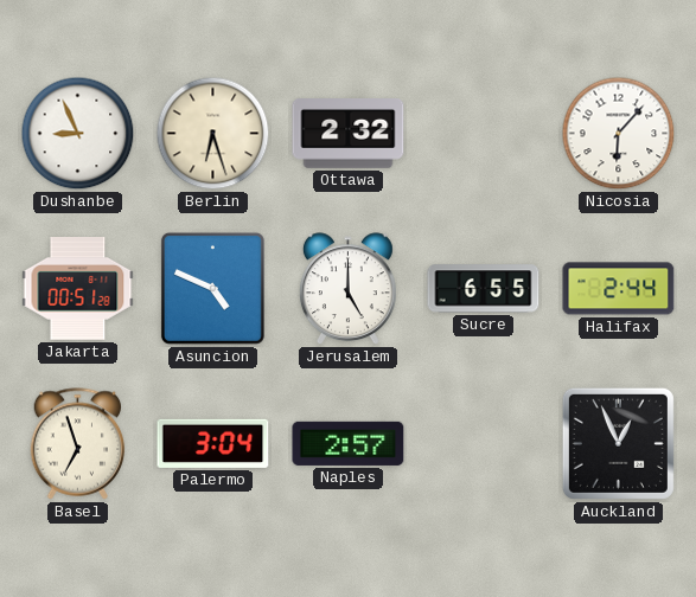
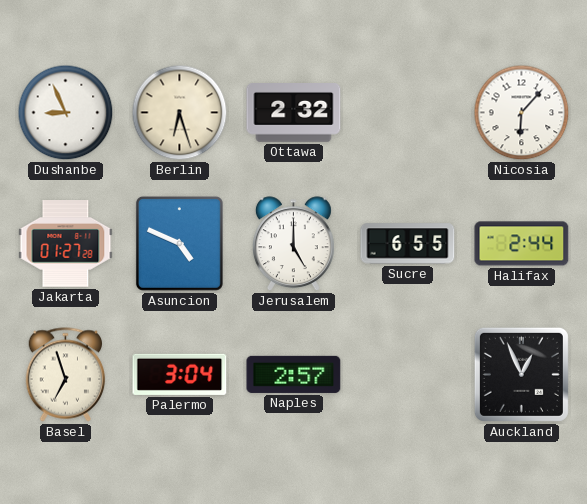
Jakarta: 00:51 -> 01:27 (66, 244)
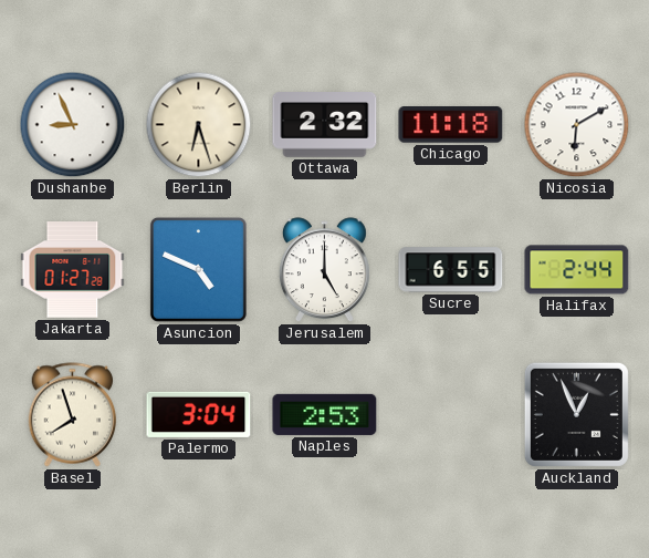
Chicago: none -> 11:18 (451, 125)
Nicosia: 6:07 -> 6:10 (577, 125)
Basel: 6:57 -> 7:57 (73, 415)
Naples: 2:57 -> 2:53 (325, 414)
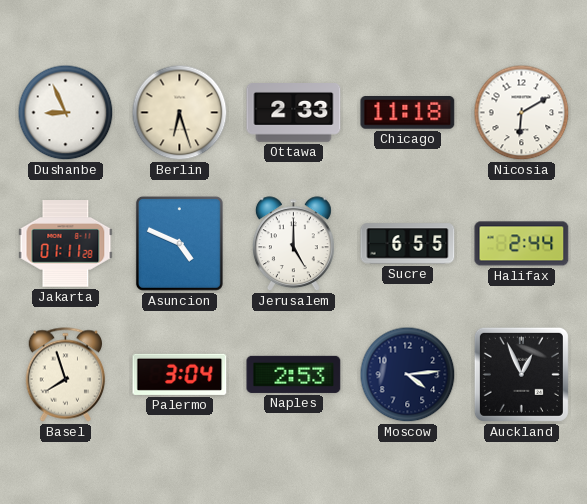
Ottawa: 2:32 -> 2:33 (294, 113)
Jakarta: 01:27 -> 01:11 (66, 244)
Moscow: none -> 4:14 (408, 375)
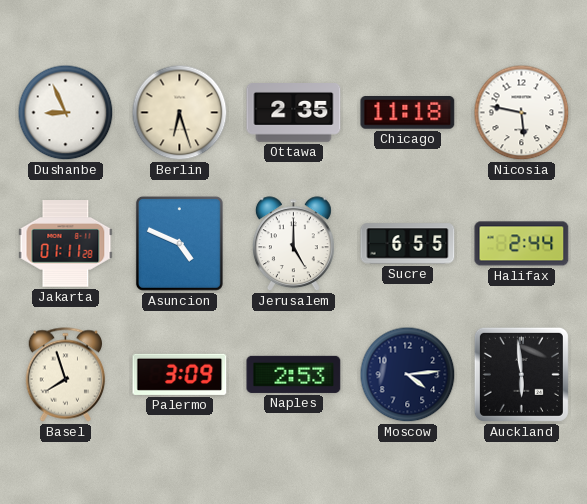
Ottawa: 2:33 -> 2:35 (294, 113)
Nicosia: 6:10 -> 5:47 (522, 113)
Palermo: 3:04 -> 3:09 (180, 374)
Auckland: 12:56 -> 5:59 (521, 374)
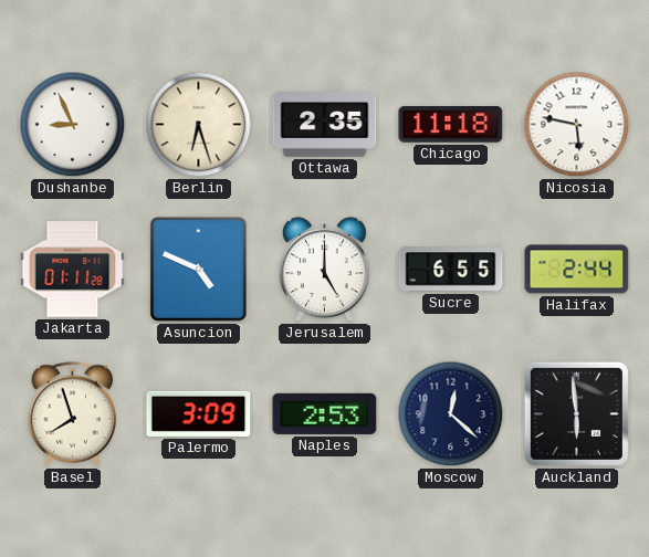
Moscow: 4:14 -> 12:22 (451, 414)
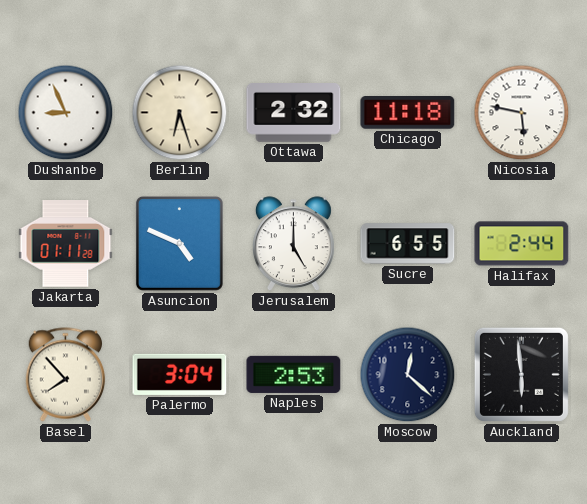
Ottawa: 2:35 -> 2:32 (294, 113)
Basel: 7:57 -> 7:53 (66, 375)
Palermo: 3:09 -> 3:04 (180, 374)
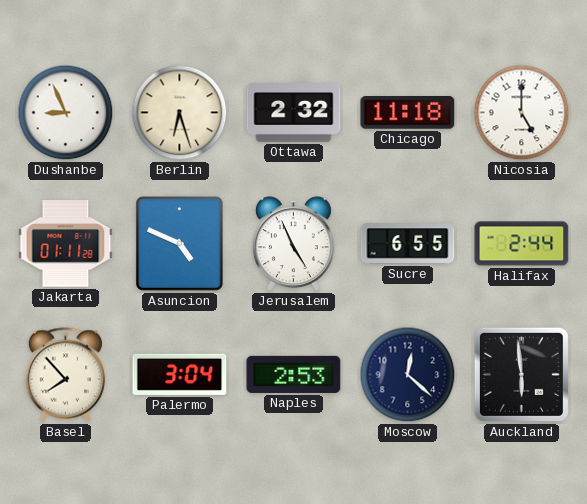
Nicosia: 5:47 -> 5:00 (522, 113)
Jerusalem: 5:00 -> 4:56 (293, 244)
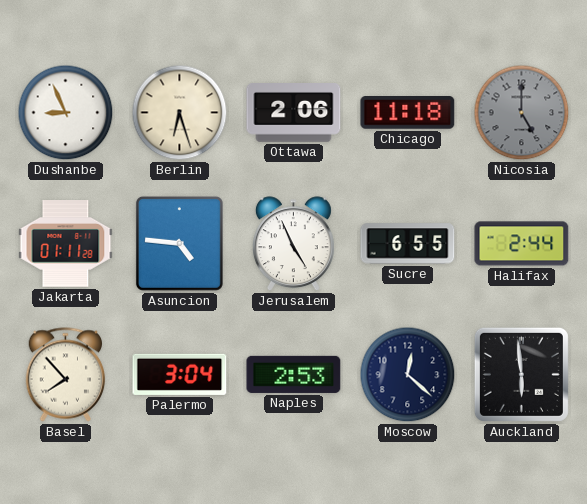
Ottawa: 2:32 -> 2:06 (294, 113)
Nicosia dial: white -> grey (522, 113)
Asuncion: 4:49 -> 4:46 (179, 243)
